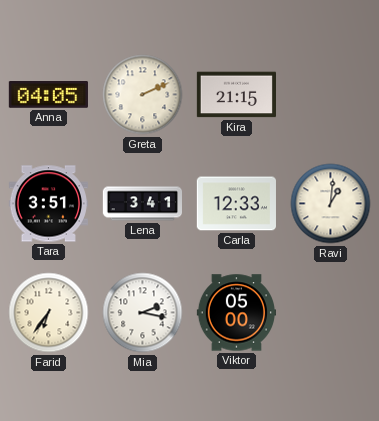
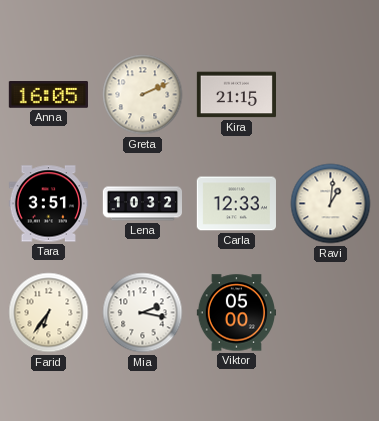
Anna: 04:05 -> 16:05 (48, 95)
Lena: 3:41 -> 10:32 (142, 204)
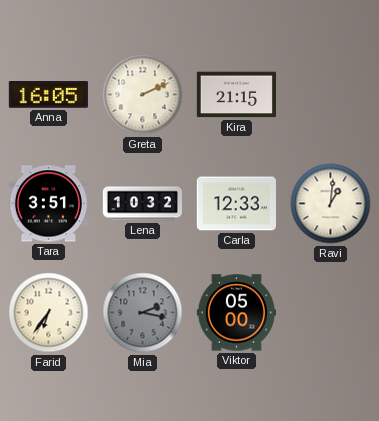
Mia dial: white -> grey (143, 313)
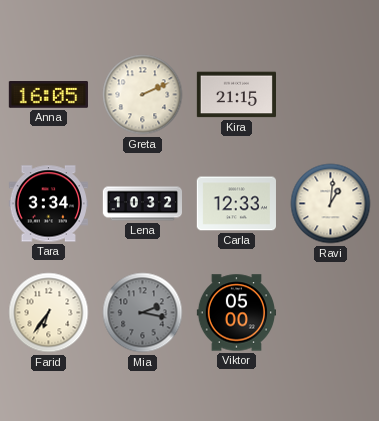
Tara: 3:51 -> 3:34 (48, 204)
